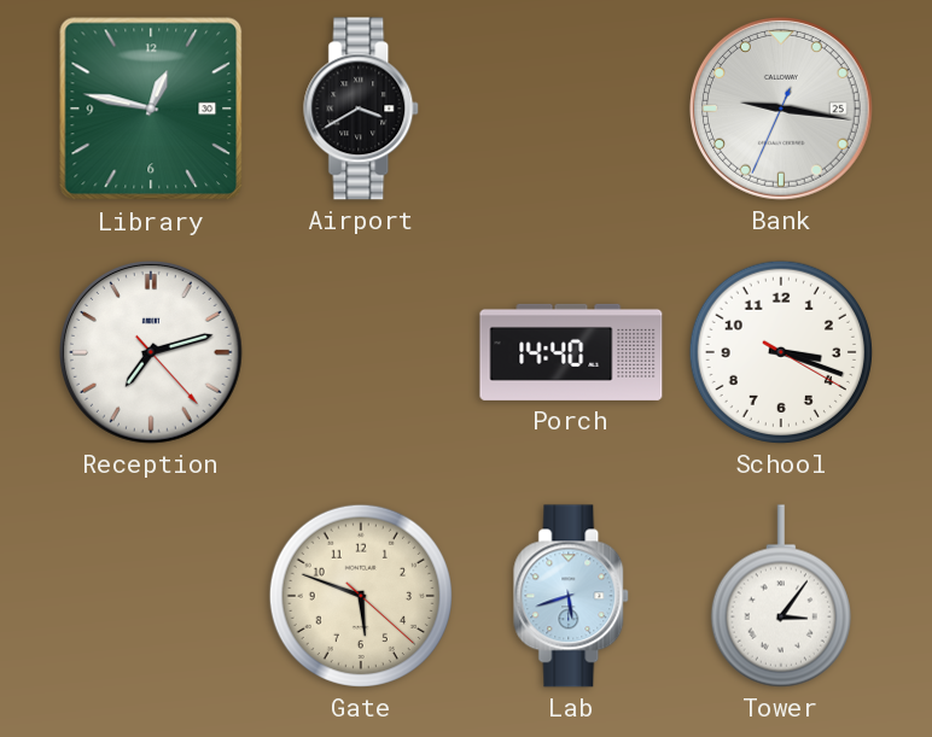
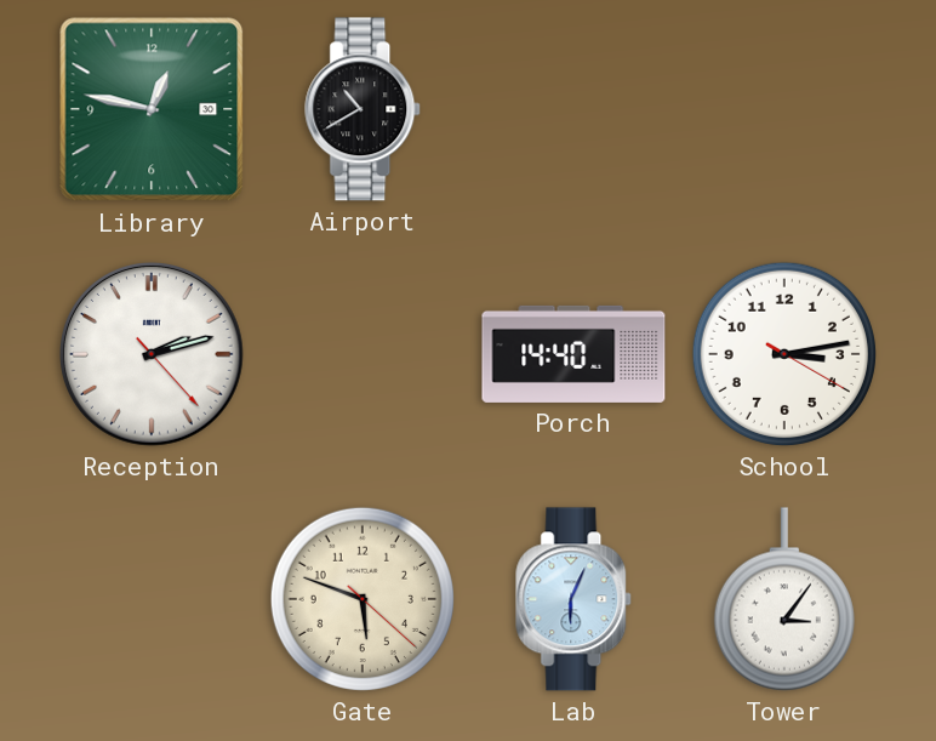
Airport: 3:40 -> 10:40 (364, 109)
Bank: 9:16 -> none (782, 110)
Reception: 7:12 -> 2:12 (153, 355)
School: 3:18 -> 3:13 (784, 354)
Lab: 5:42 -> 6:04 (575, 599)
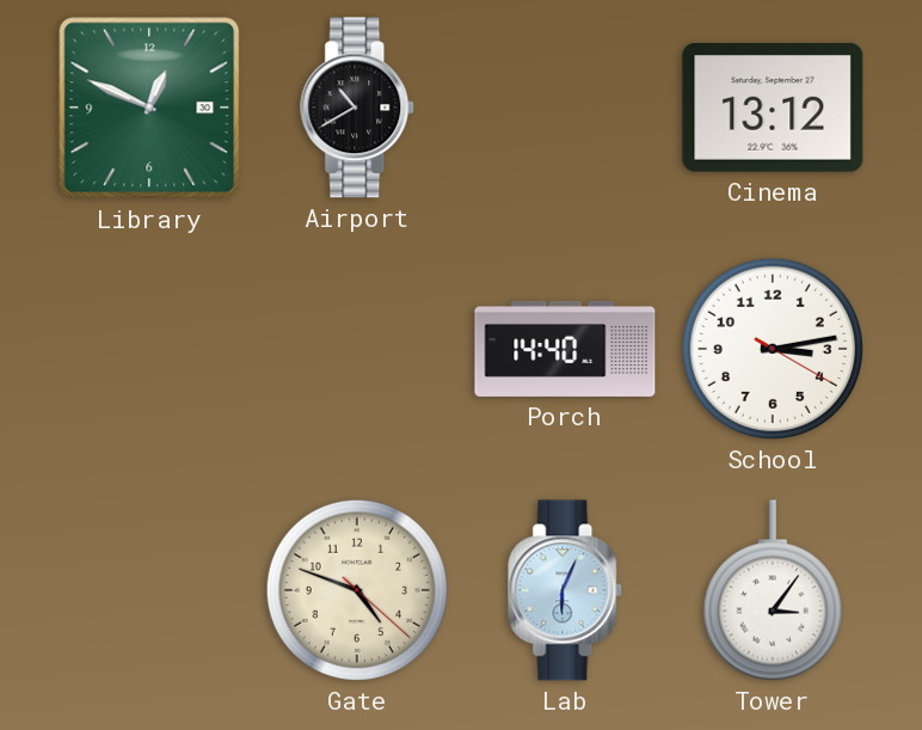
Library: 12:47 -> 12:49 (149, 108)
Cinema: none -> 13:12 (773, 109)
Reception: 2:12 -> none (153, 355)
Gate: 5:48 -> 4:48 (357, 590)
